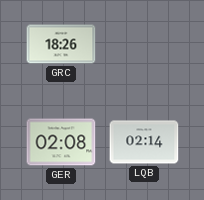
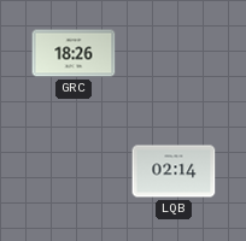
GER: 02:08 -> none (61, 142)
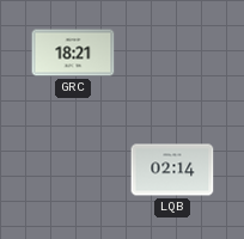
GRC: 18:26 -> 18:21 (73, 53)
